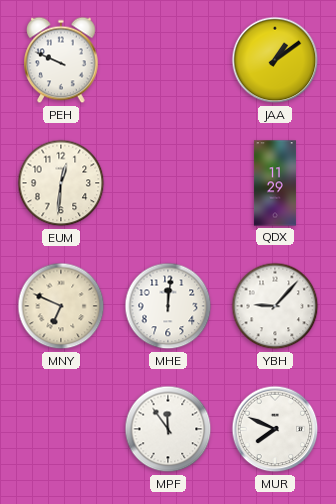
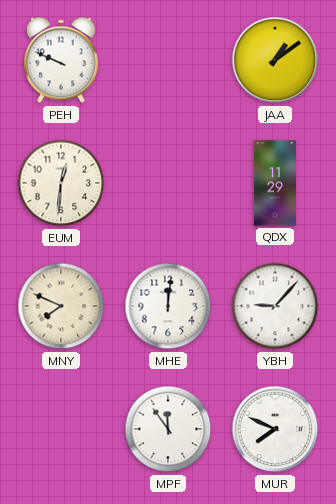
MNY: 6:49 -> 7:49 (61, 306)
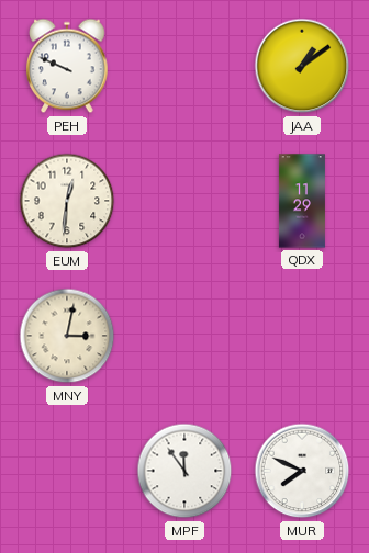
MNY: 7:49 -> 3:02 (67, 336)
MHE: 12:01 -> none (168, 306)
YBH: 9:07 -> none (275, 306)
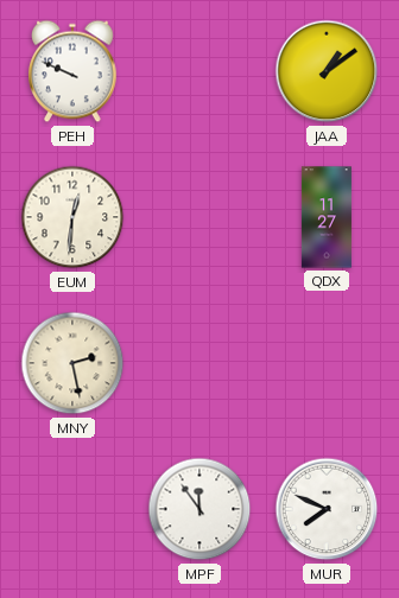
QDX: 11:29 -> 11:27 (327, 217)
MNY: 3:02 -> 2:28 (72, 363)
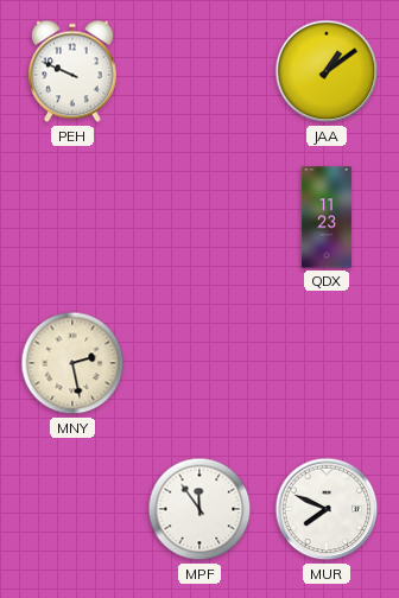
EUM: 12:31 -> none (72, 217)
QDX: 11:27 -> 11:23 (327, 217)
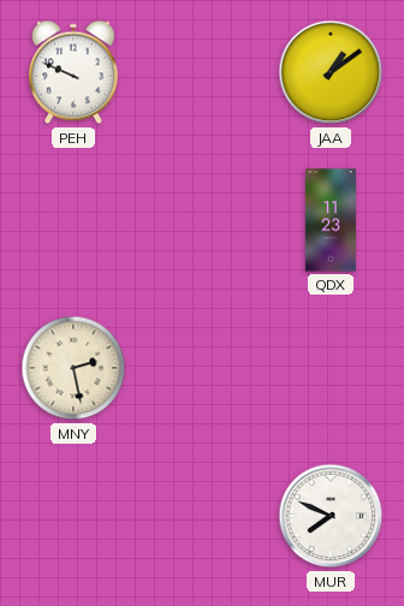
MPF: 11:54 -> none (199, 509)
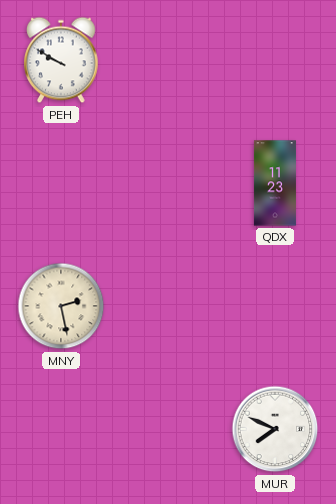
PEH: 9:49 -> 9:50 (62, 60)
JAA: 1:09 -> none (331, 72)
